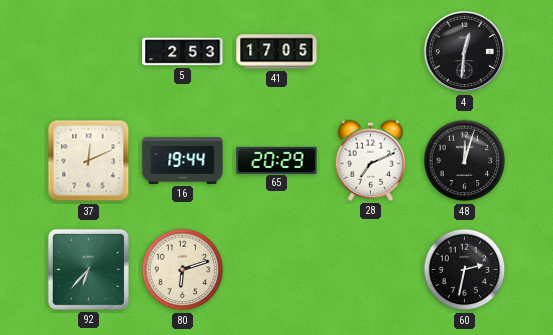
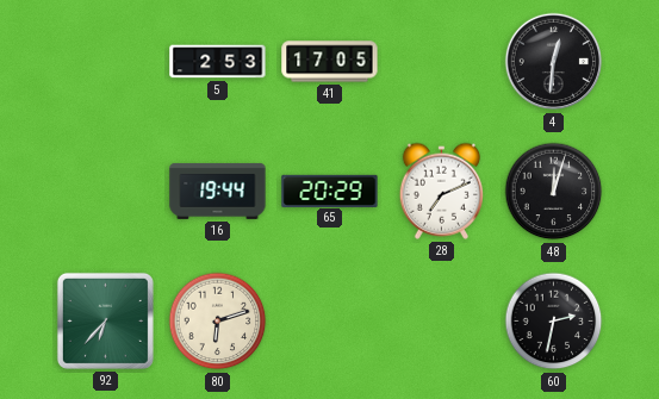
37: 12:11 -> none (89, 161)
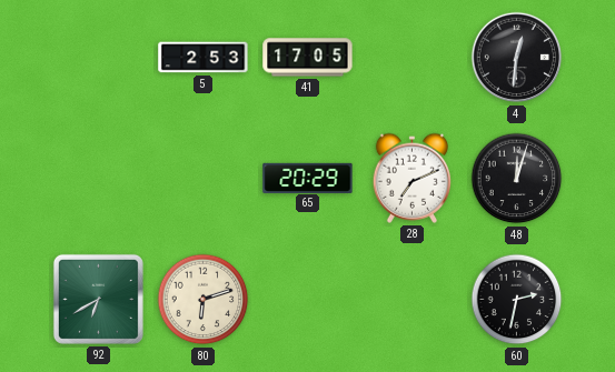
16: 19:44 -> none (218, 191)
92: 6:37 -> 6:40 (98, 299)
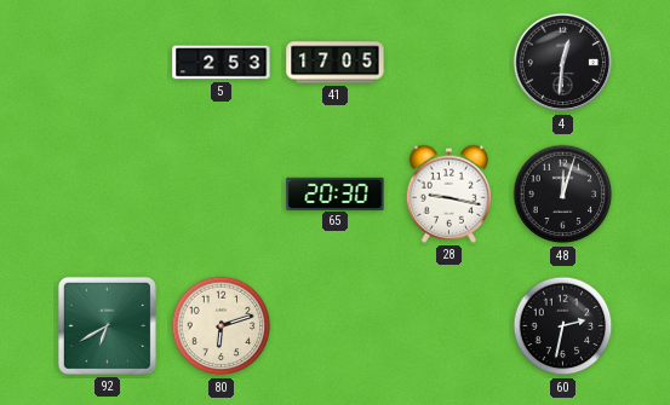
65: 20:29 -> 20:30 (336, 193)
28: 7:11 -> 9:17 (448, 193)
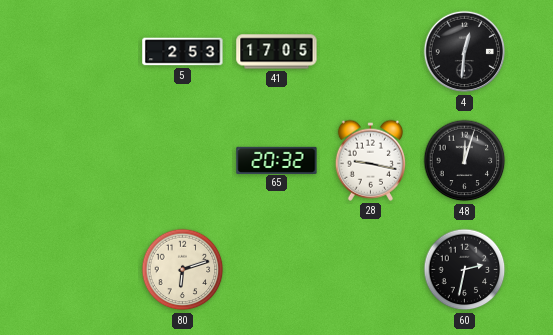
65: 20:30 -> 20:32 (277, 160)
92: 6:40 -> none (107, 325)
